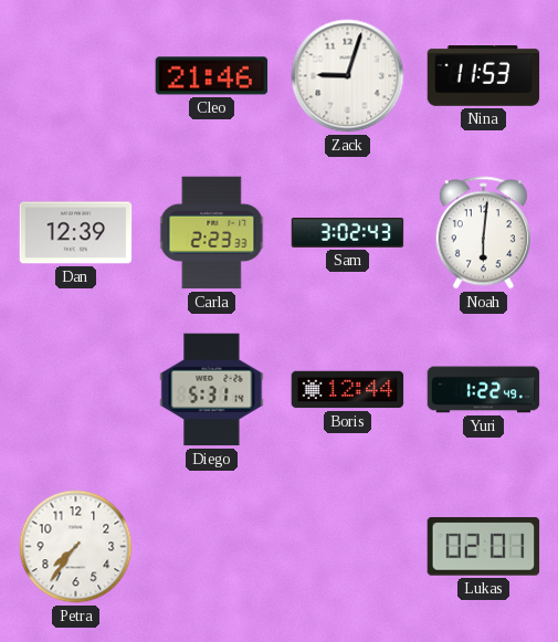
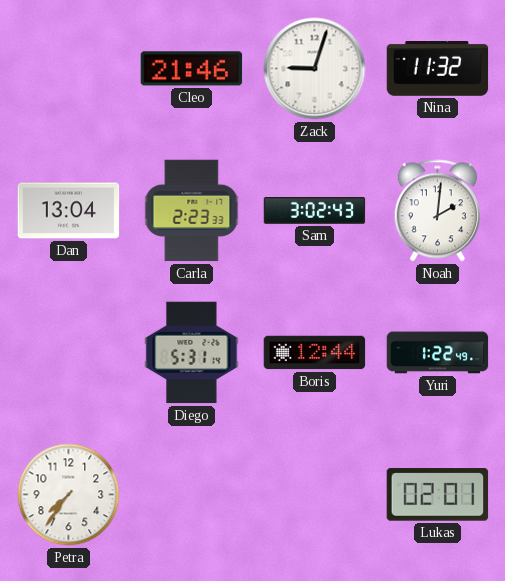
Nina: 11:53 -> 11:32 (438, 69)
Dan: 12:39 -> 13:04 (69, 211)
Noah: 6:01 -> 2:01 (437, 211)
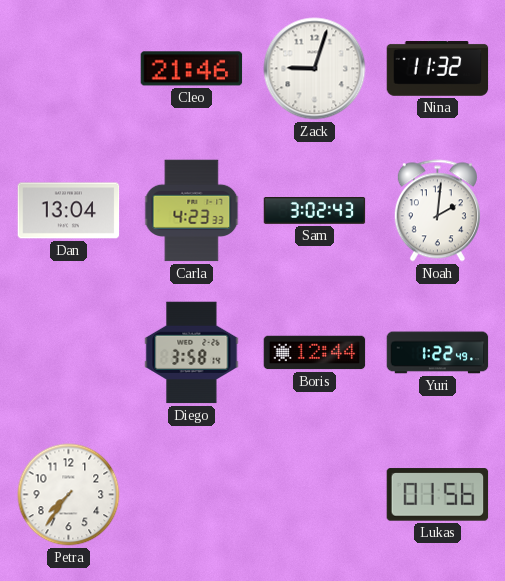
Carla: 2:23 -> 4:23 (192, 211)
Diego: 5:31 -> 3:58 (192, 353)
Lukas: 02:01 -> 01:56 (438, 495)
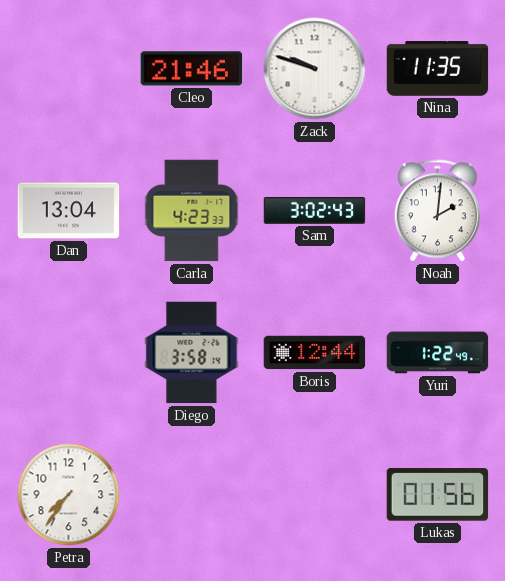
Zack: 9:03 -> 9:48 (315, 69)
Nina: 11:32 -> 11:35 (438, 69)
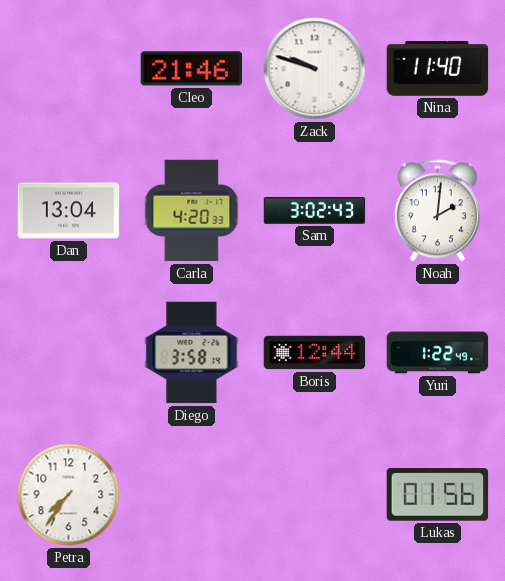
Nina: 11:35 -> 11:40 (438, 69)
Carla: 4:23 -> 4:20 (192, 211)
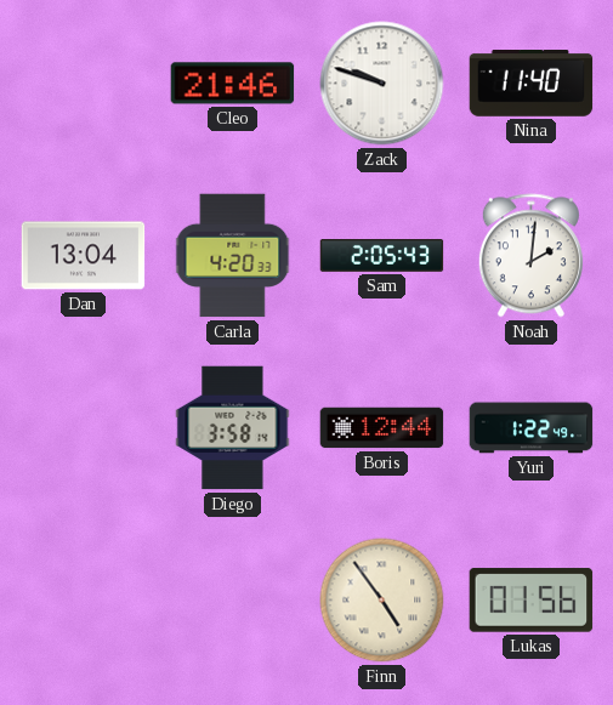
Sam: 3:02 -> 2:05 (382, 256)
Petra: 7:36 -> none (69, 495)
Finn: none -> 4:54 (382, 601)
